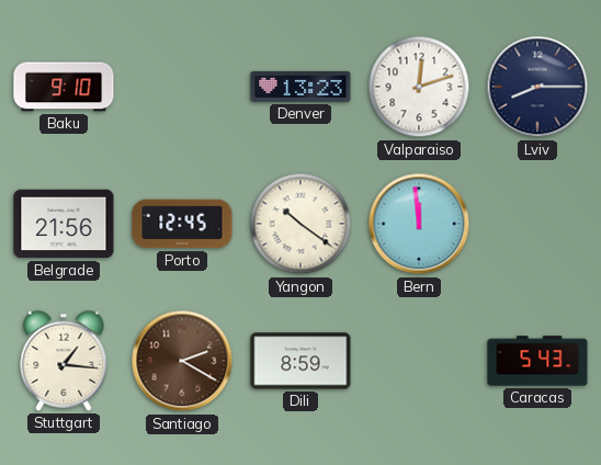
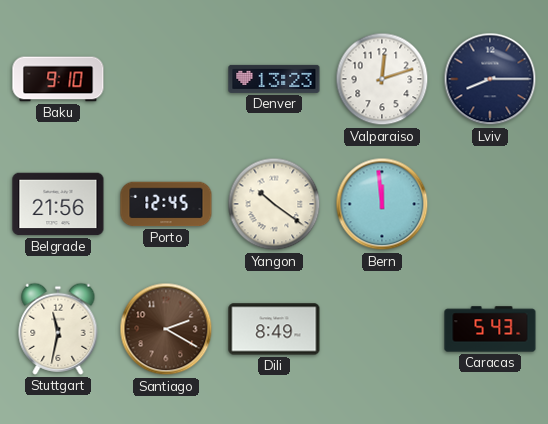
Stuttgart: 1:16 -> 11:32 (58, 329)
Dili: 8:59 -> 8:49 (274, 329)
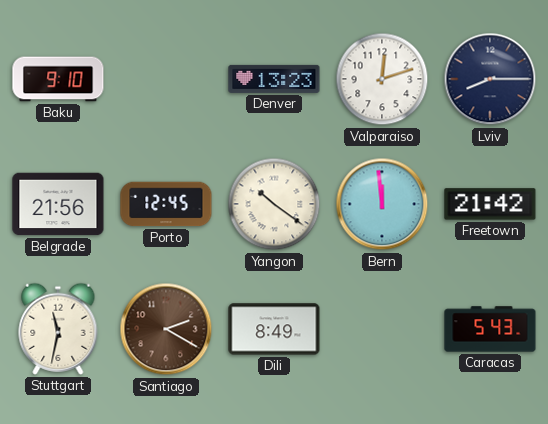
Freetown: none -> 21:42 (490, 204)
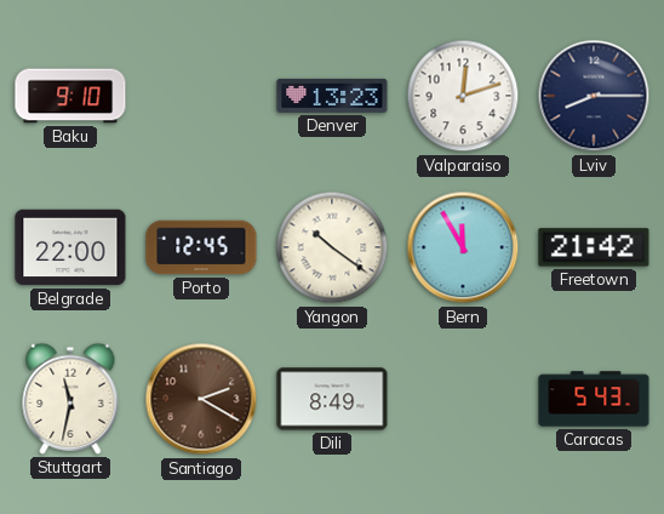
Belgrade: 21:56 -> 22:00 (70, 247)
Bern: 11:59 -> 11:55 (463, 247)
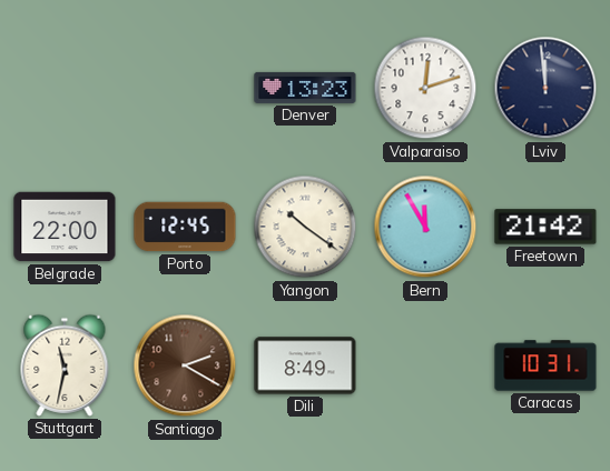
Baku: 9:10 -> none (70, 96)
Lviv: 8:15 -> 11:59 (545, 88)
Caracas: 5:43 -> 10:31 (545, 365)
